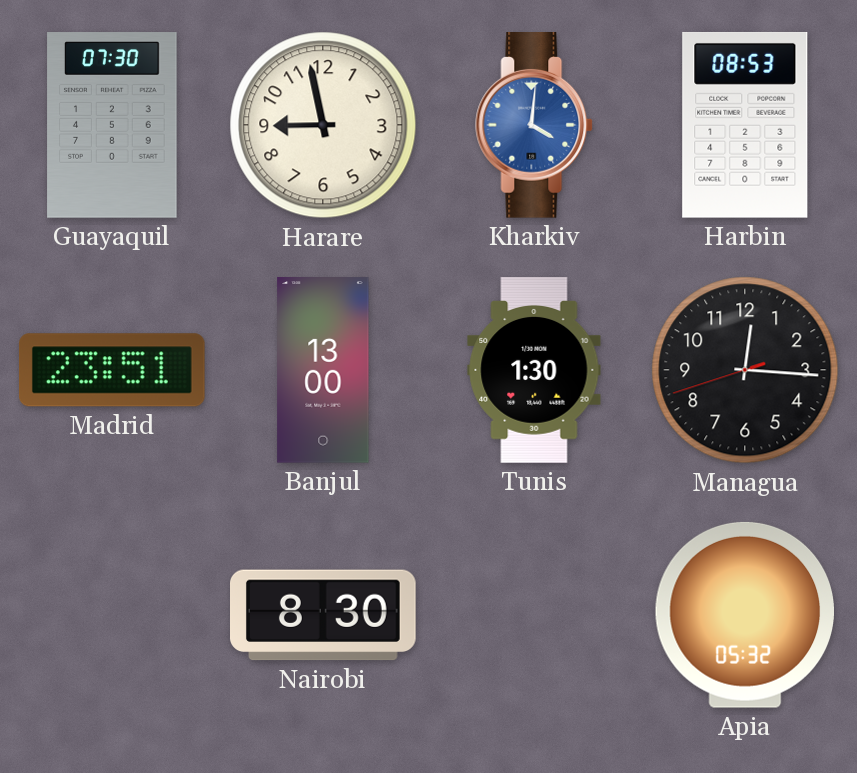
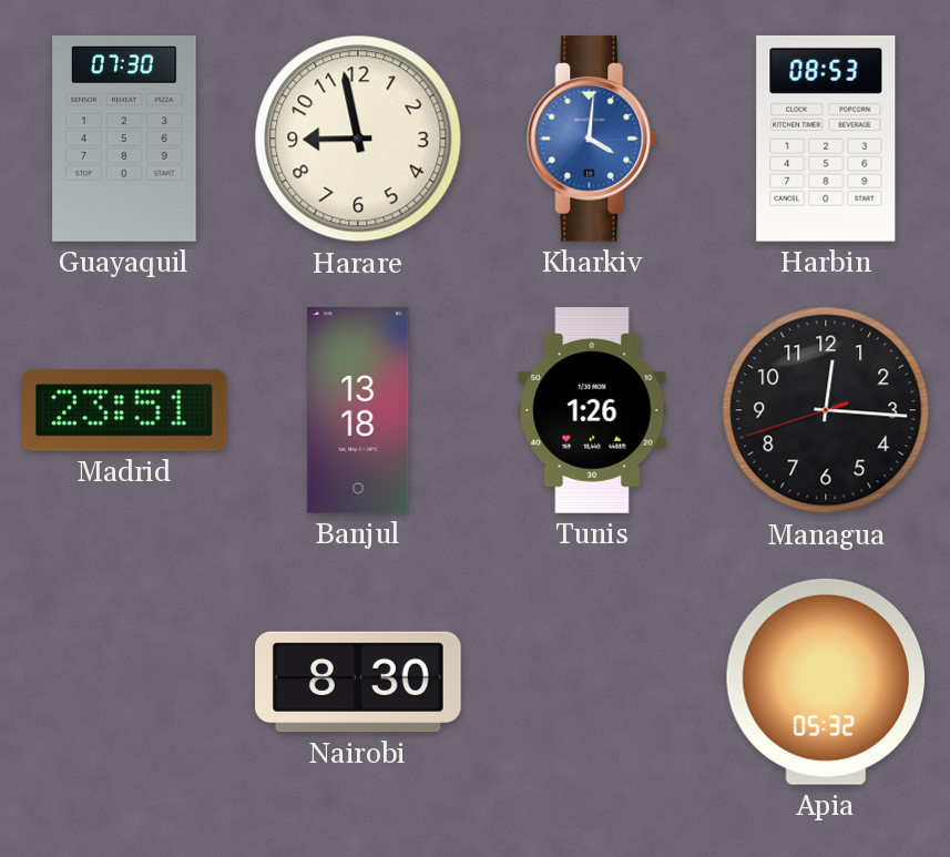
Banjul: 13:00 -> 13:18 (358, 410)
Tunis: 1:30 -> 1:26 (592, 410)
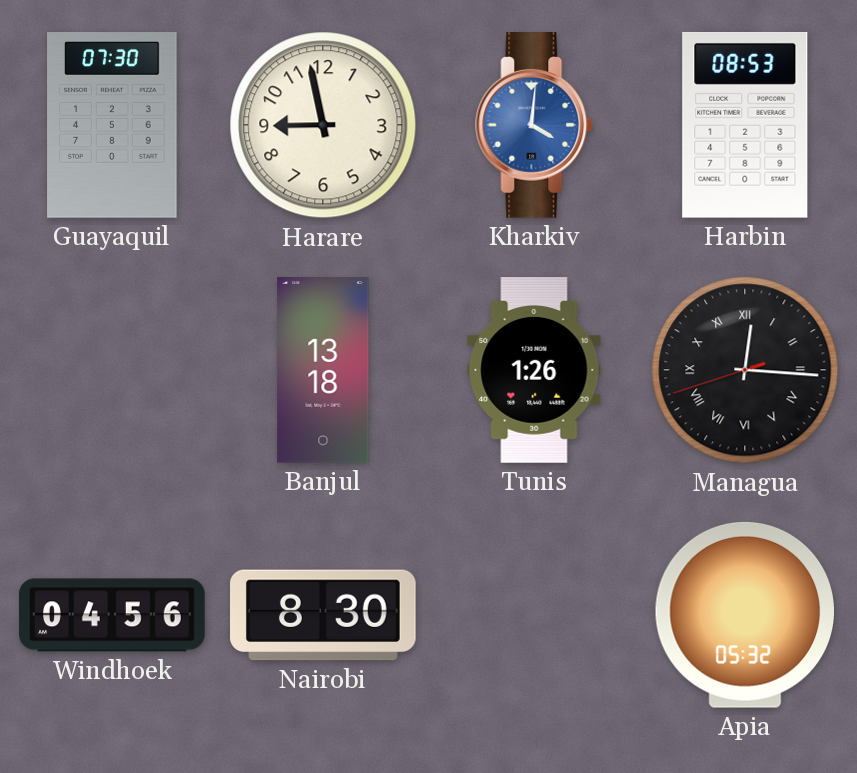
Madrid: 23:51 -> none (124, 410)
Managua numerals: Arabic -> Roman (745, 370)
Windhoek: none -> 04:56 (112, 615)
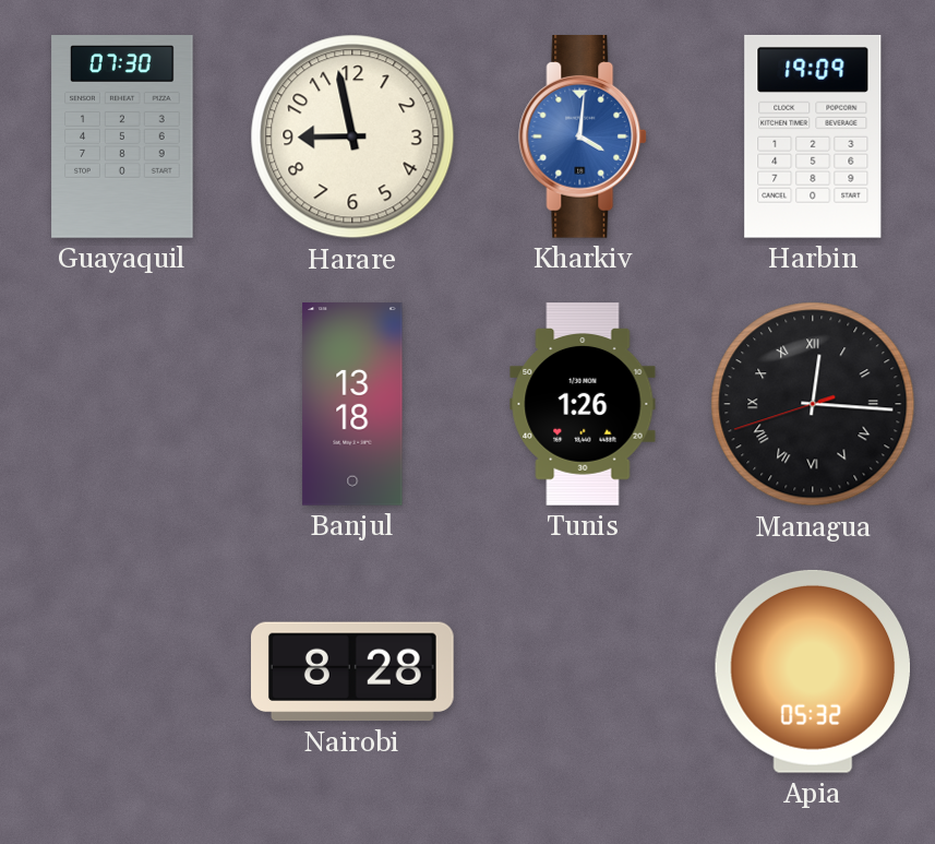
Harbin: 08:53 -> 19:09 (813, 136)
Windhoek: 04:56 -> none (112, 615)
Nairobi: 8:30 -> 8:28 (353, 671)
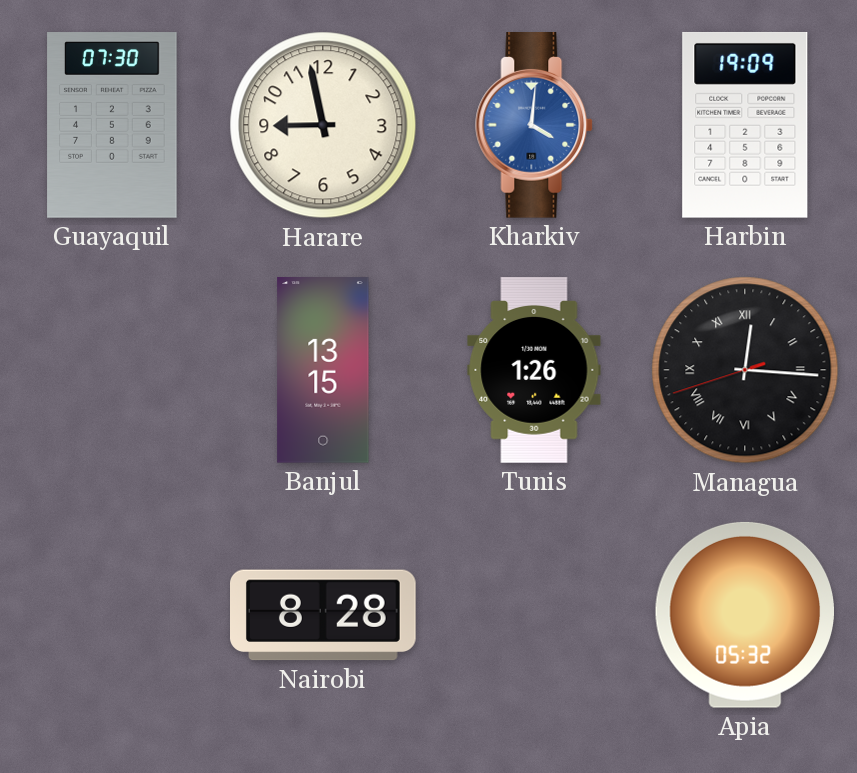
Banjul: 13:18 -> 13:15 (323, 370)
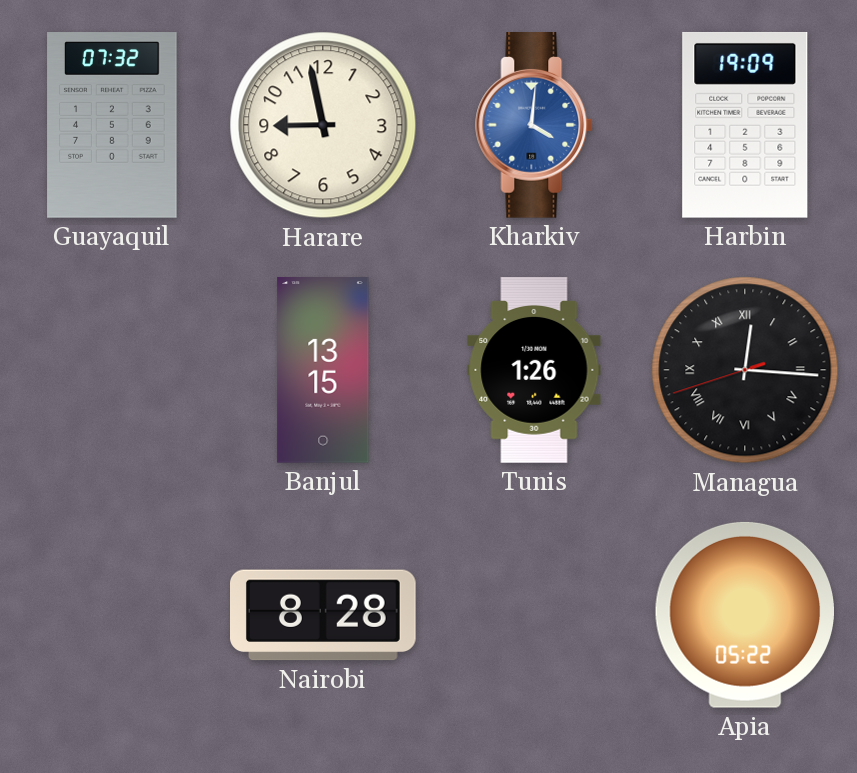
Guayaquil: 07:30 -> 07:32 (112, 125)
Apia: 05:32 -> 05:22 (744, 615)
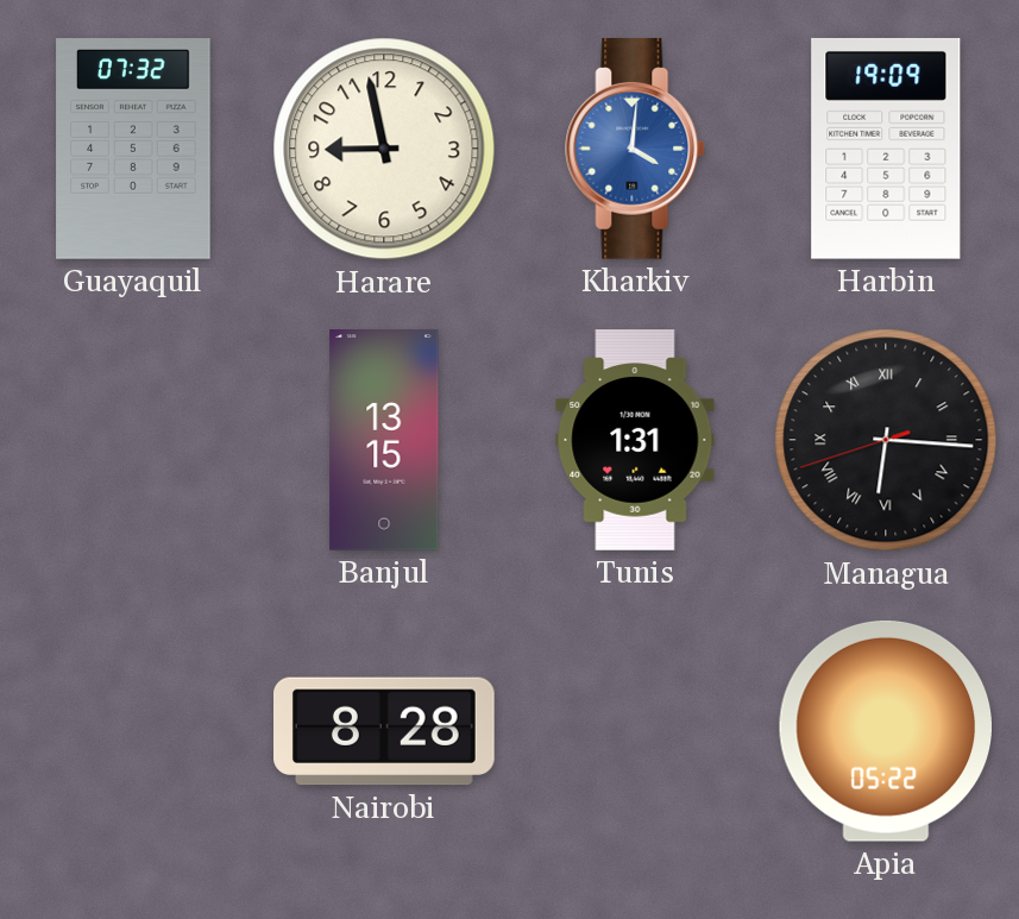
Tunis: 1:26 -> 1:31 (635, 440)
Managua: 12:15 -> 6:15 (886, 440)
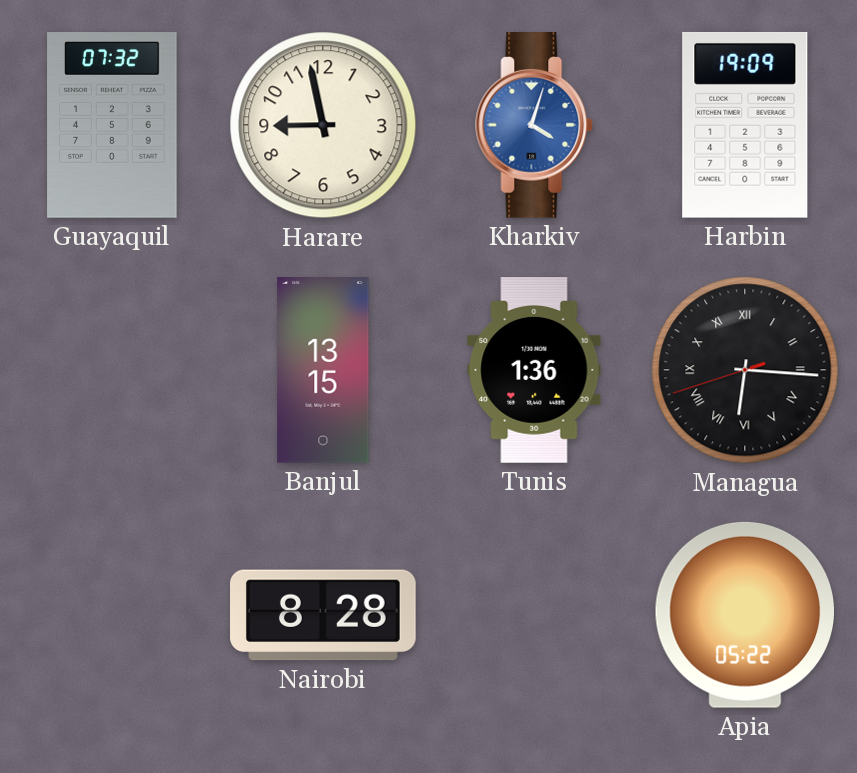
Kharkiv: 4:01 -> 4:03 (535, 126)
Tunis: 1:31 -> 1:36 (534, 370)
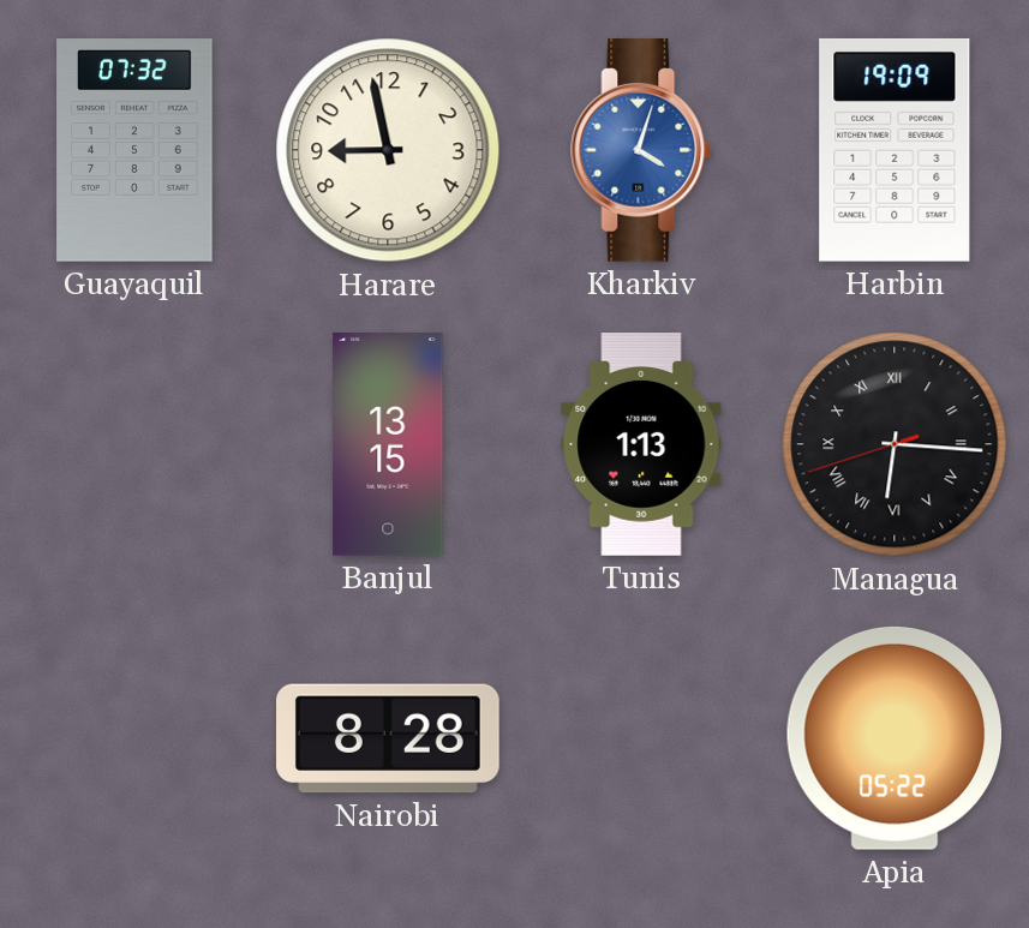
Tunis: 1:36 -> 1:13 (641, 444)
